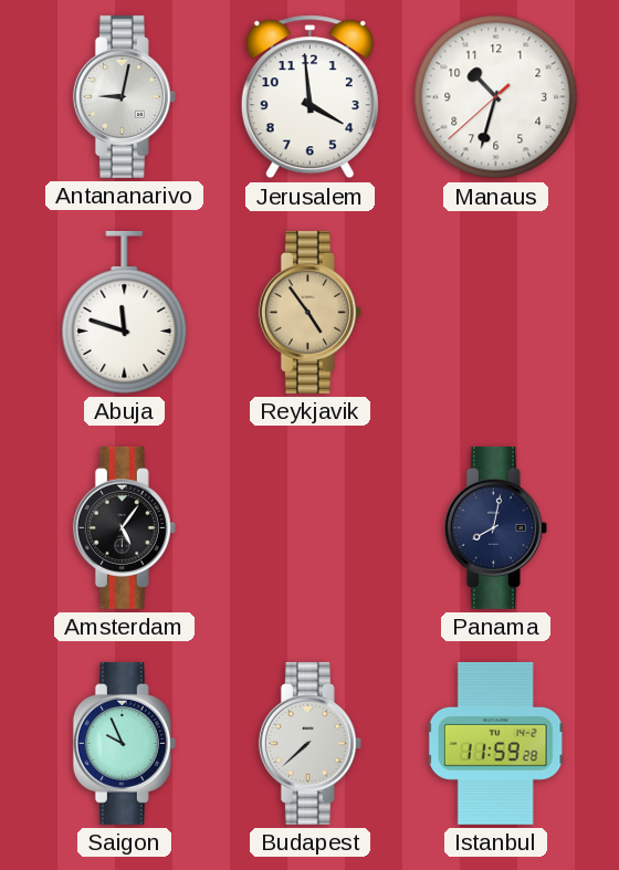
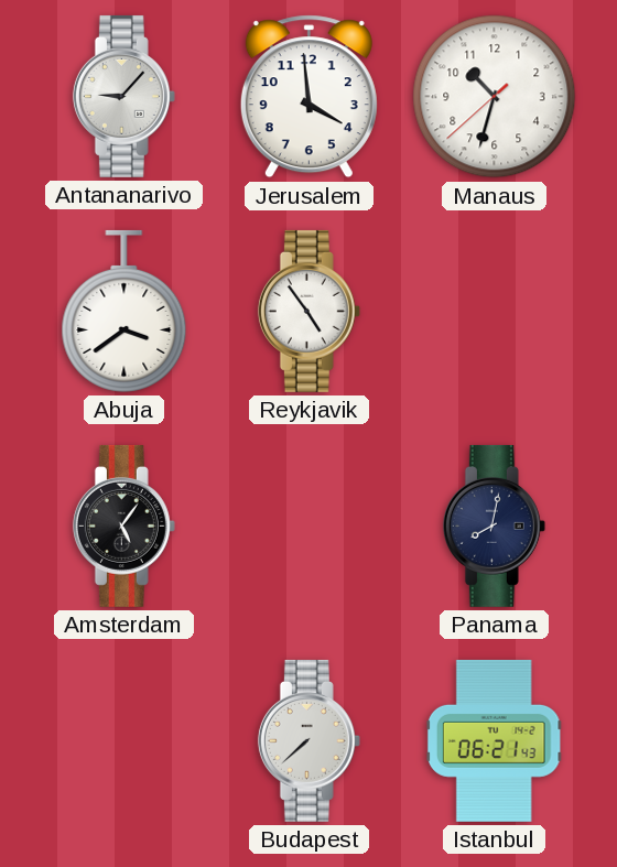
Antananarivo: 9:02 -> 9:07 (123, 96)
Abuja: 11:48 -> 3:39 (125, 311)
Reykjavik dial: champagne -> white (308, 311)
Saigon: 9:56 -> none (124, 743)
Istanbul: 11:59 -> 06:21 (494, 740)
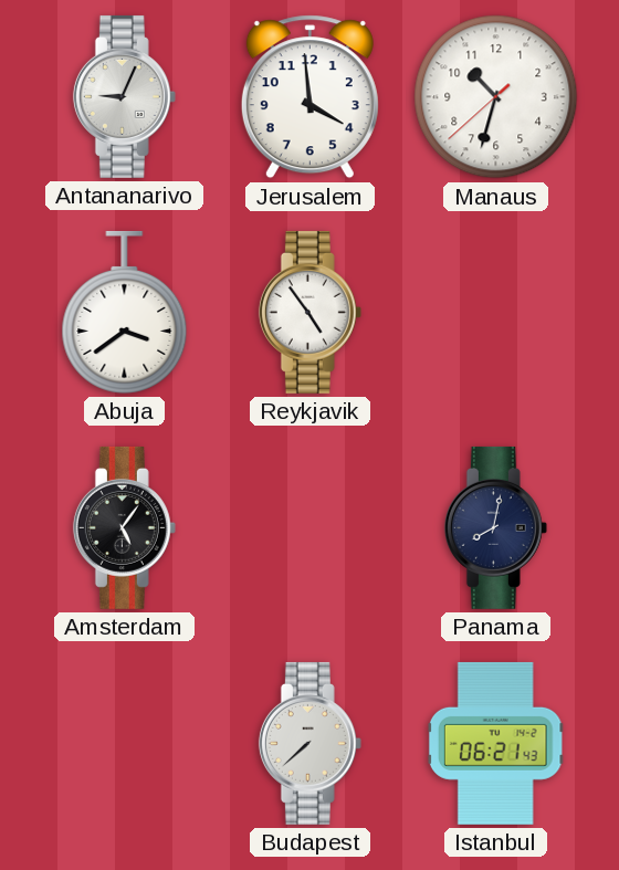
Antananarivo: 9:07 -> 9:04 (124, 96)
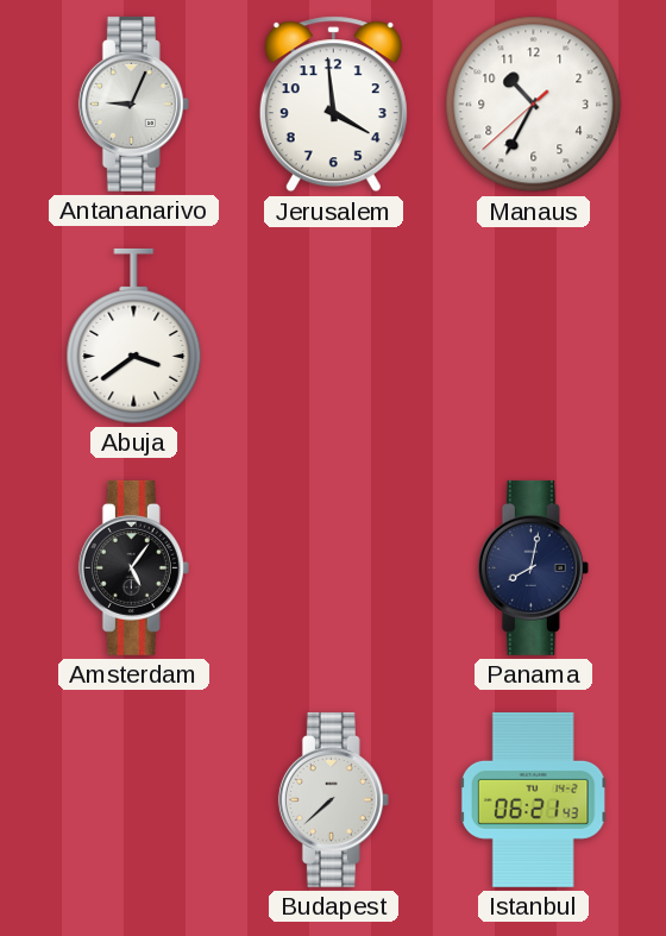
Manaus: 10:32 -> 10:34 (534, 105)
Reykjavik: 4:54 -> none (309, 312)
